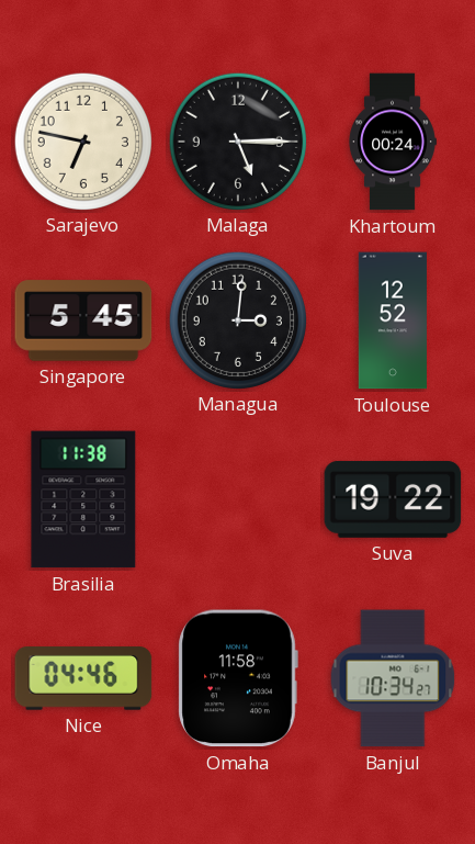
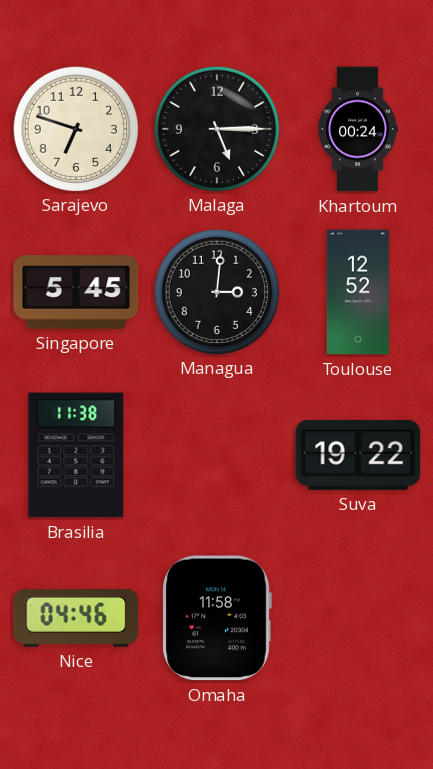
Sarajevo: 6:47 -> 6:48 (75, 128)
Banjul: 10:34 -> none (393, 678)
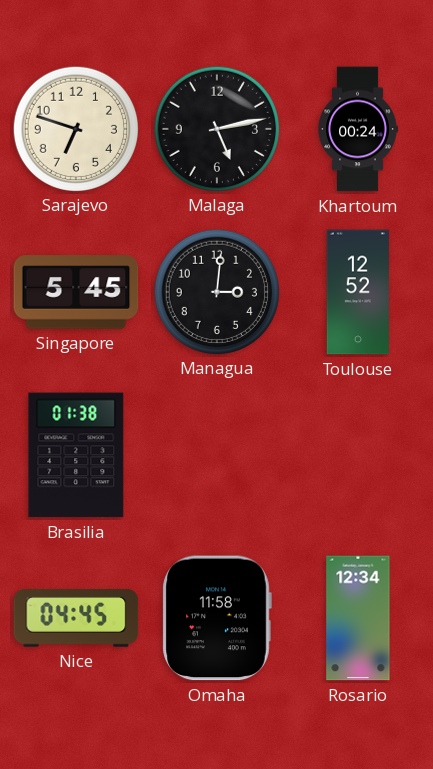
Malaga: 5:15 -> 5:13 (216, 128)
Brasilia: 11:38 -> 01:38 (76, 455)
Suva: 19:22 -> none (358, 455)
Nice: 04:46 -> 04:45 (76, 618)
Rosario: none -> 12:34 (358, 618)
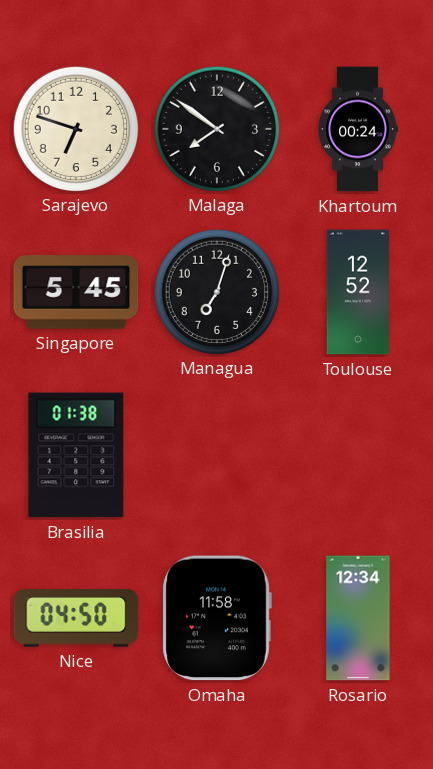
Malaga: 5:13 -> 7:51 (216, 128)
Managua: 3:01 -> 7:03 (216, 291)
Nice: 04:45 -> 04:50 (76, 618)
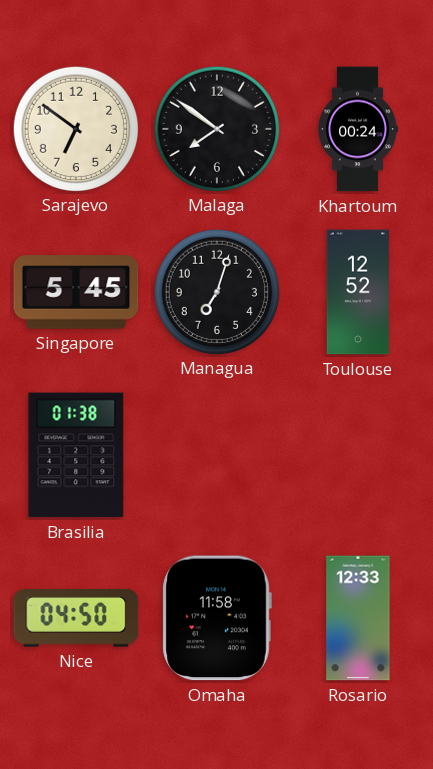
Sarajevo: 6:48 -> 6:51 (75, 128)
Rosario: 12:34 -> 12:33 (358, 618)
